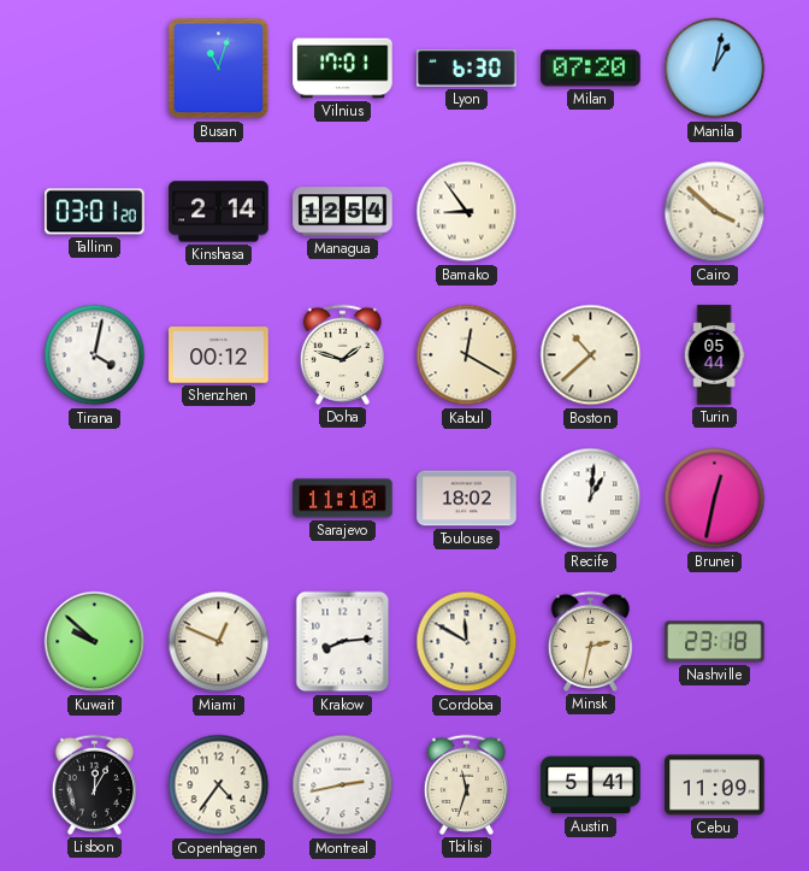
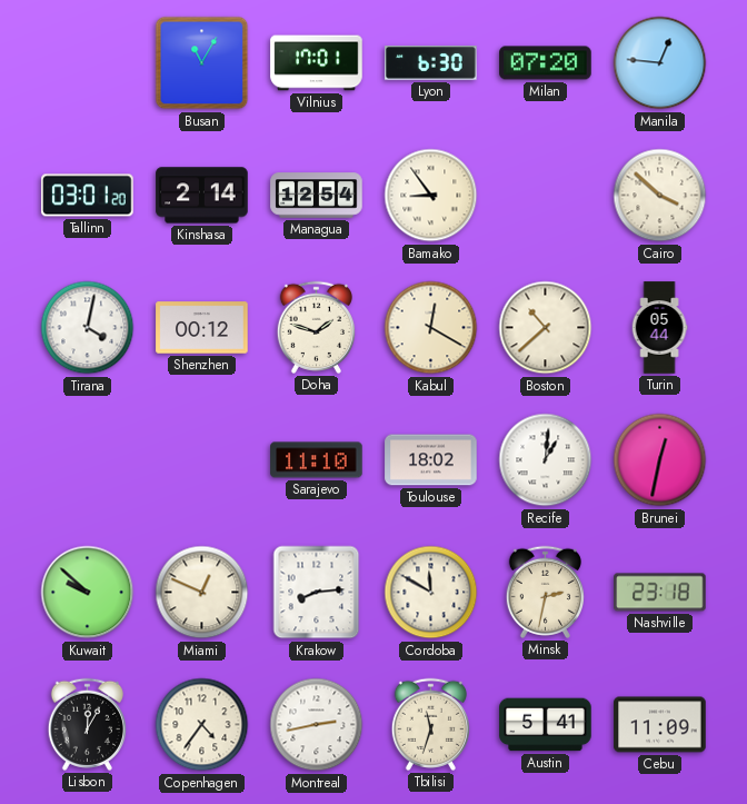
Busan: 11:03 -> 11:05 (202, 63)
Manila: 1:02 -> 12:46 (660, 63)
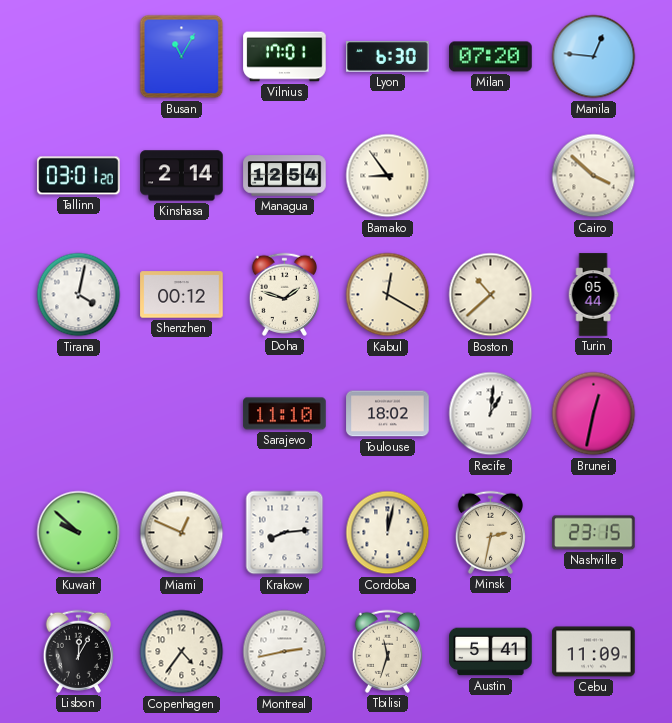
Cordoba: 11:50 -> 12:02 (388, 533)
Nashville: 23:18 -> 23:15 (594, 533)
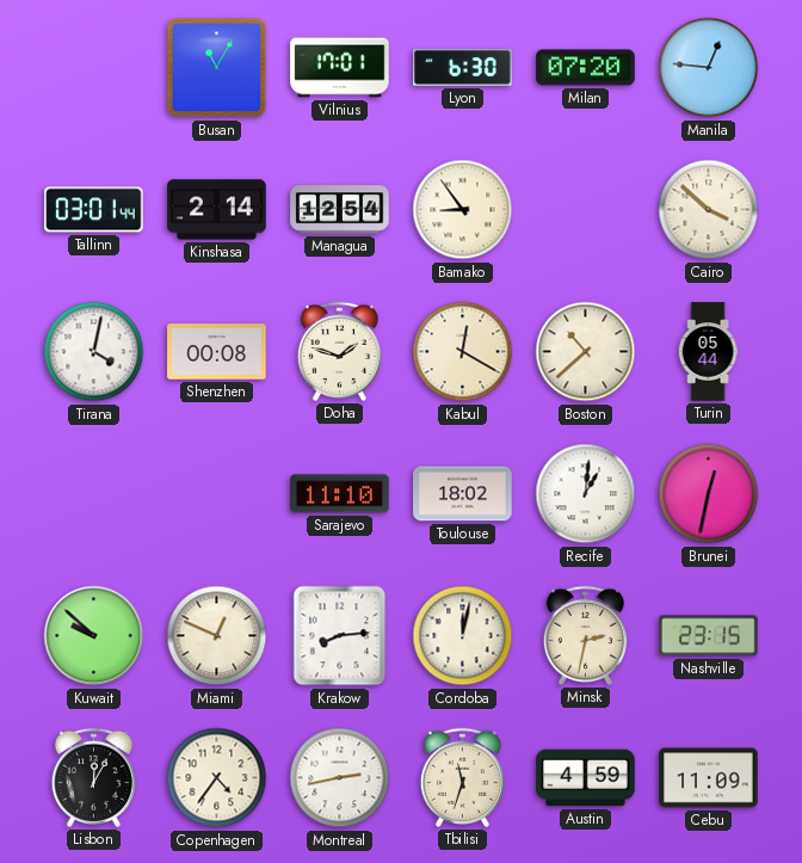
Tallinn: 03:01:20 -> 03:01:44 (94, 210)
Shenzhen: 00:12 -> 00:08 (217, 352)
Austin: 5:41 -> 4:59 (586, 778)
